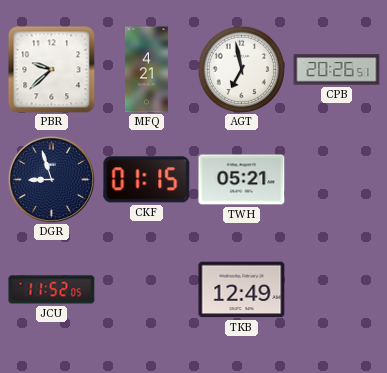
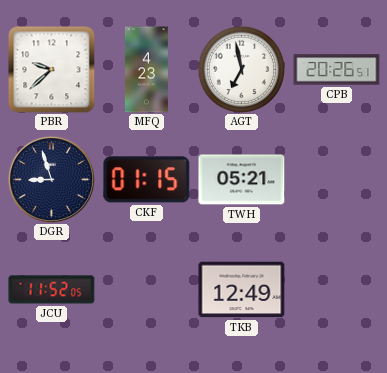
MFQ: 4:21 -> 4:23 (146, 70)
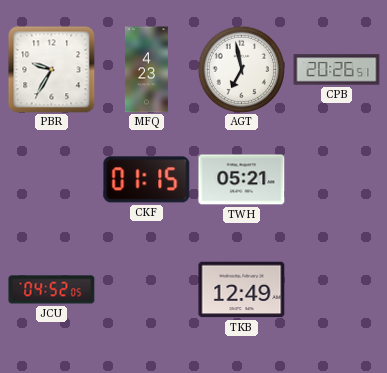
PBR: 9:38 -> 9:35 (52, 70)
DGR: 8:57 -> none (51, 179)
JCU: 11:52 -> 04:52 (52, 290)
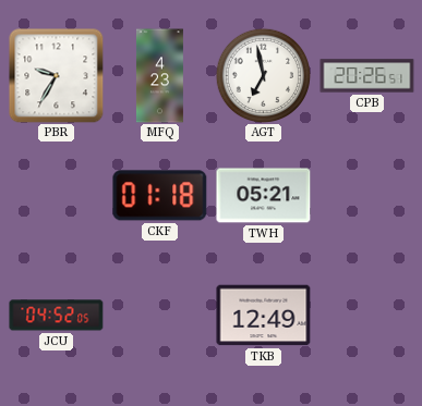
CKF: 01:15 -> 01:18 (160, 196)
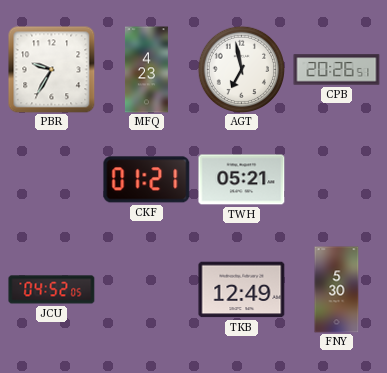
CKF: 01:18 -> 01:21 (147, 180)
FNY: none -> 5:30 (337, 290)
